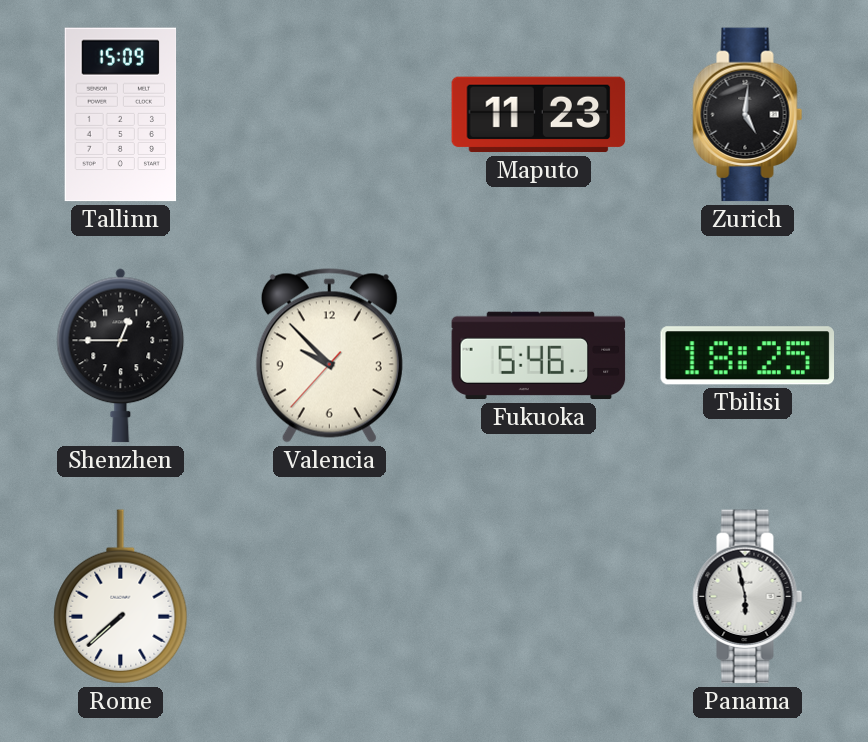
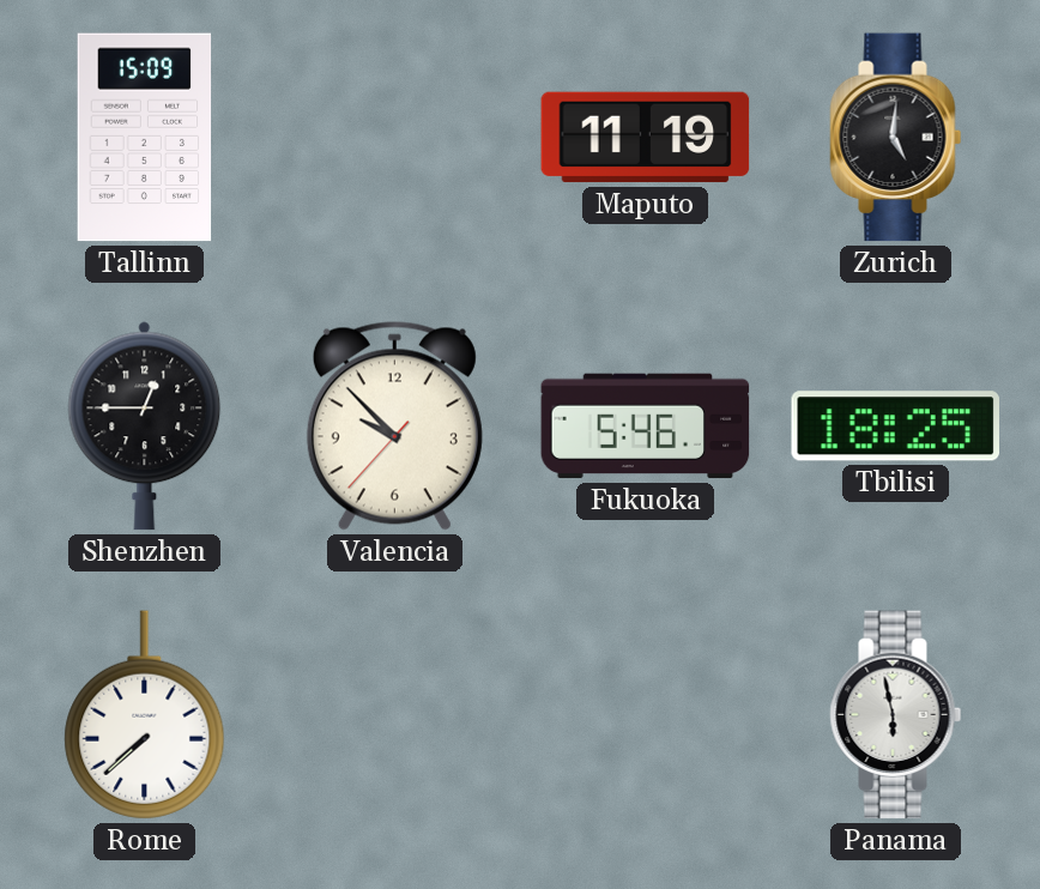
Maputo: 11:23 -> 11:19 (646, 138)
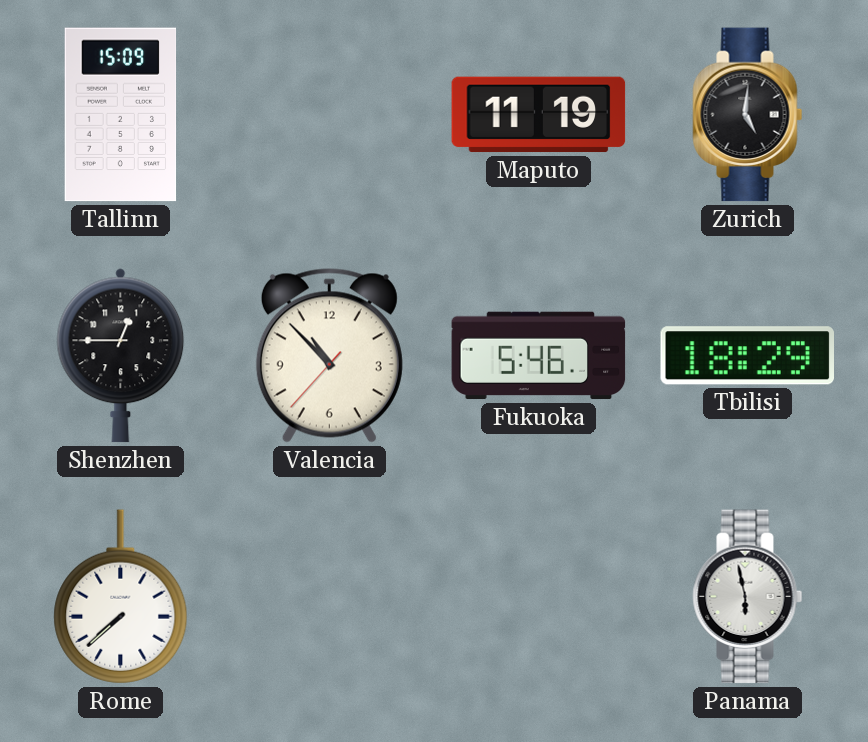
Valencia: 9:52 -> 10:52 (329, 356)
Tbilisi: 18:25 -> 18:29 (747, 356)
